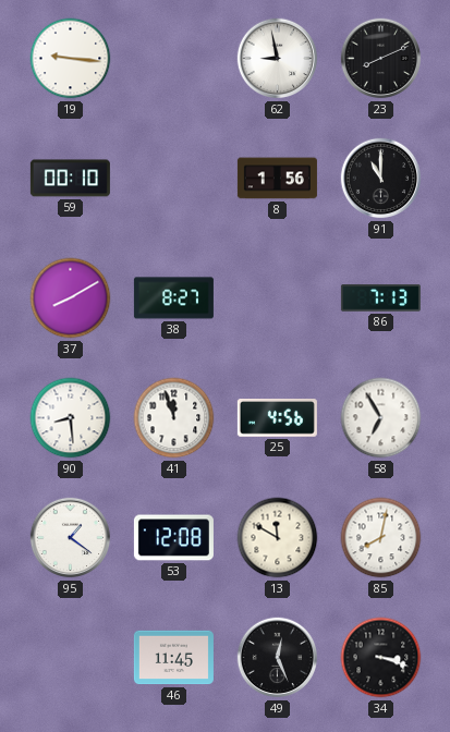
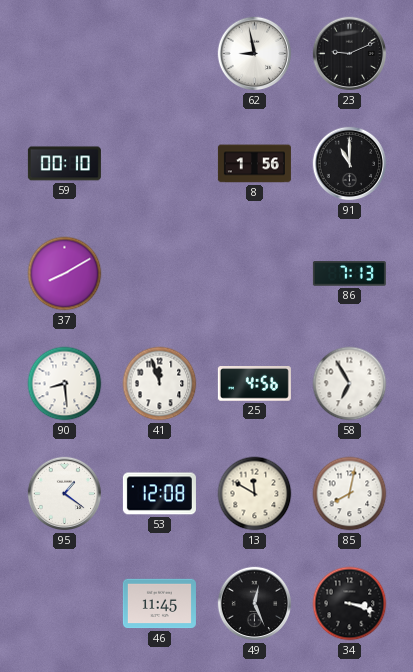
19: 9:16 -> none (71, 59)
23: 8:11 -> 9:11 (350, 54)
38: 8:27 -> none (173, 298)
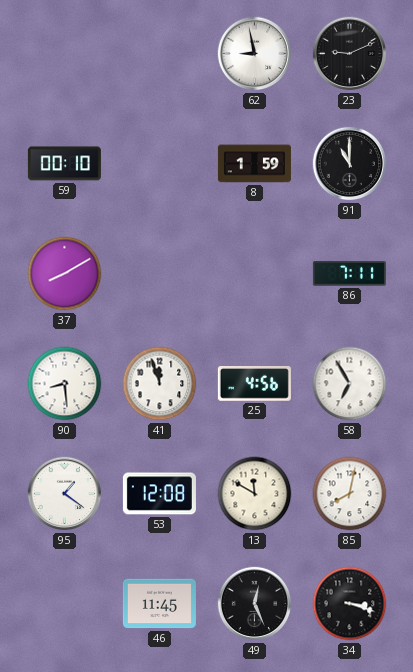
8: 1:56 -> 1:59 (254, 164)
86: 7:13 -> 7:11 (349, 274)
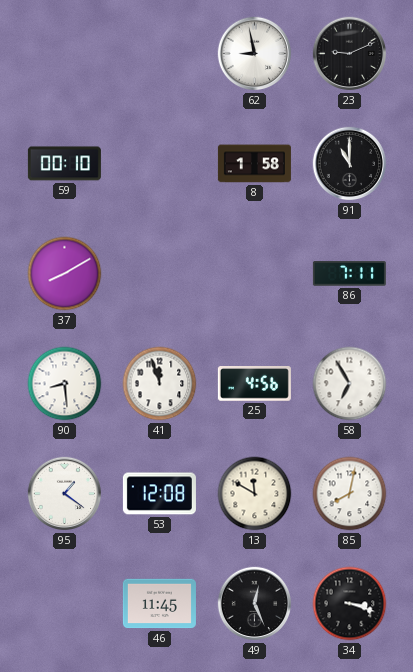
8: 1:59 -> 1:58 (254, 164)
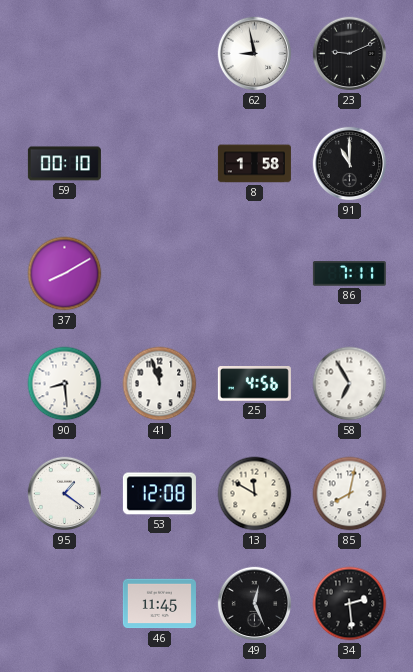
34: 3:18 -> 2:29 (350, 604)
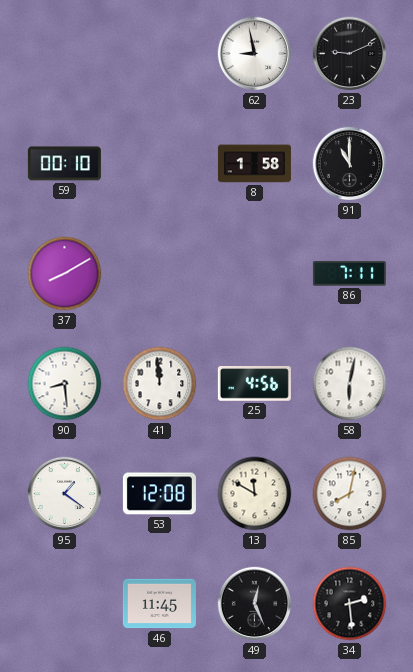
41: 11:57 -> 11:59 (160, 384)
58: 6:55 -> 6:02 (350, 384)
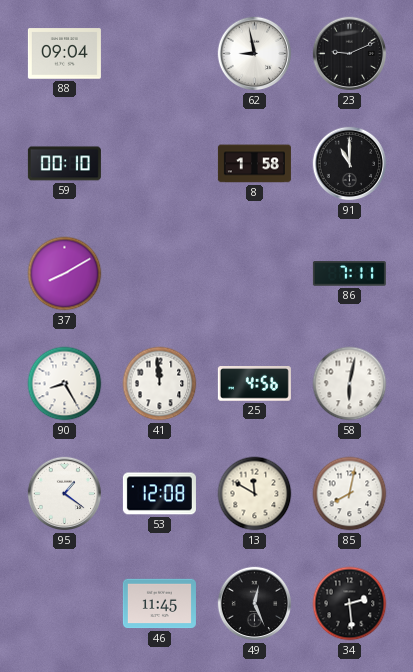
88: none -> 09:04 (64, 54)
90: 8:29 -> 8:25 (65, 384)
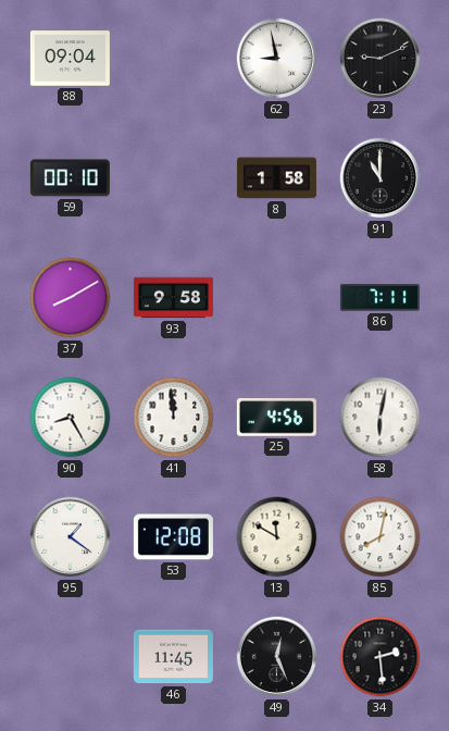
93: none -> 9:58 (173, 298)
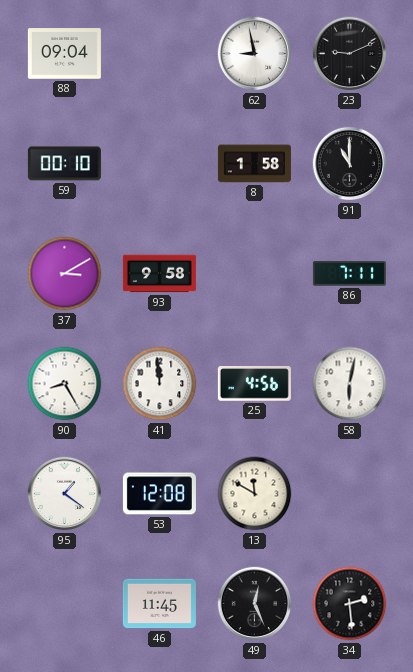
37: 8:10 -> 3:10 (65, 274)
85: 8:02 -> none (381, 537)
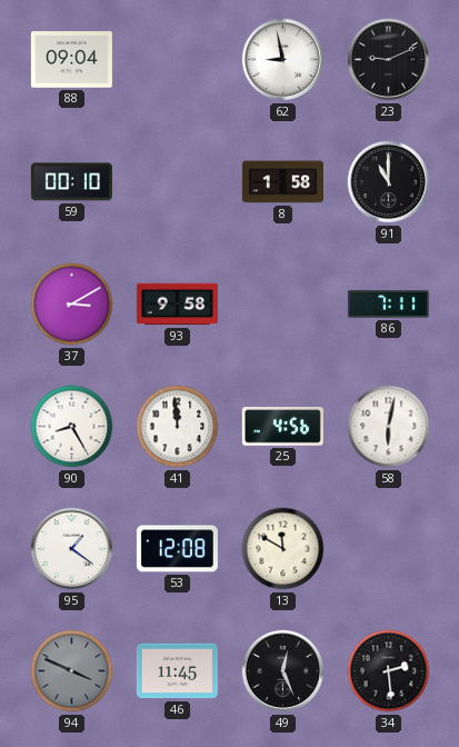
94: none -> 3:49 (72, 671)
